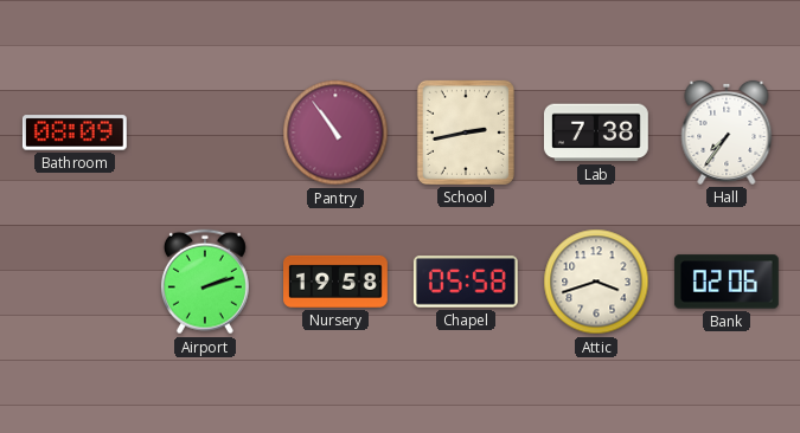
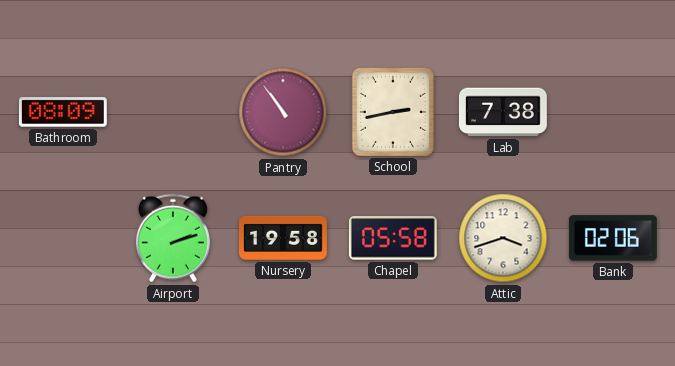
Hall: 7:36 -> none (727, 133)
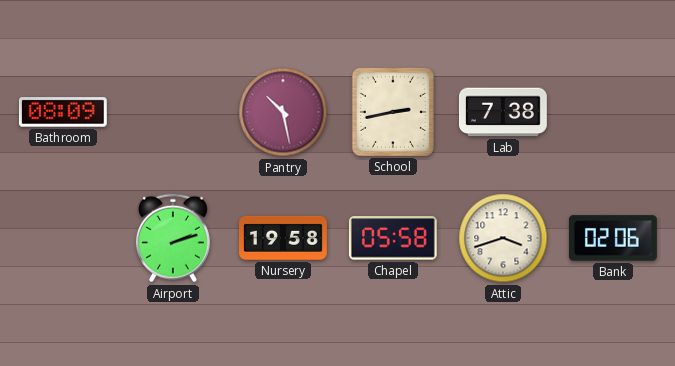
Pantry: 10:54 -> 10:28 (283, 112)
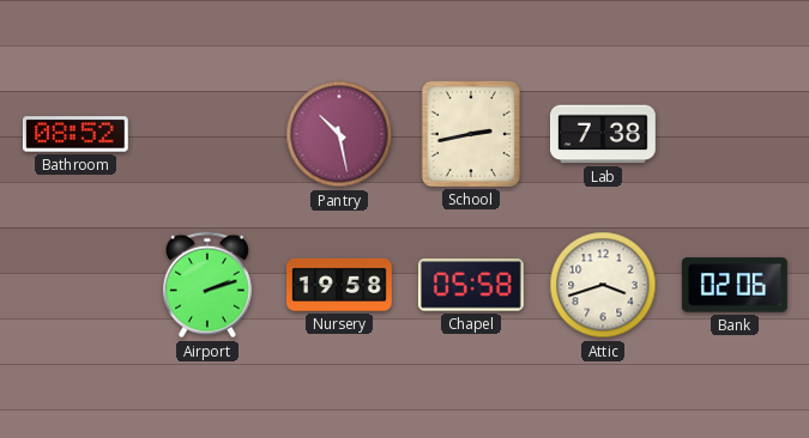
Bathroom: 08:09 -> 08:52 (76, 134)
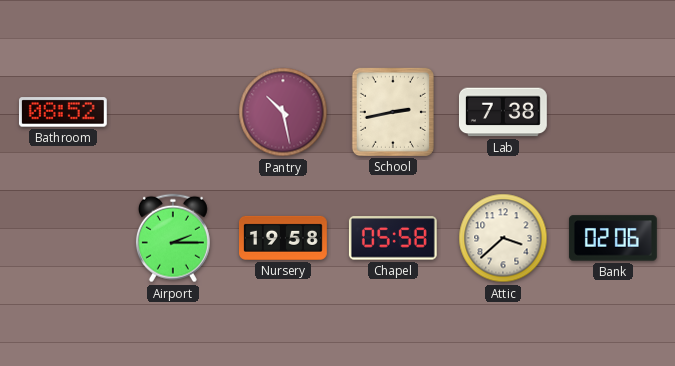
Airport: 2:12 -> 2:15 (173, 238)
Attic: 3:42 -> 3:38 (503, 238)
